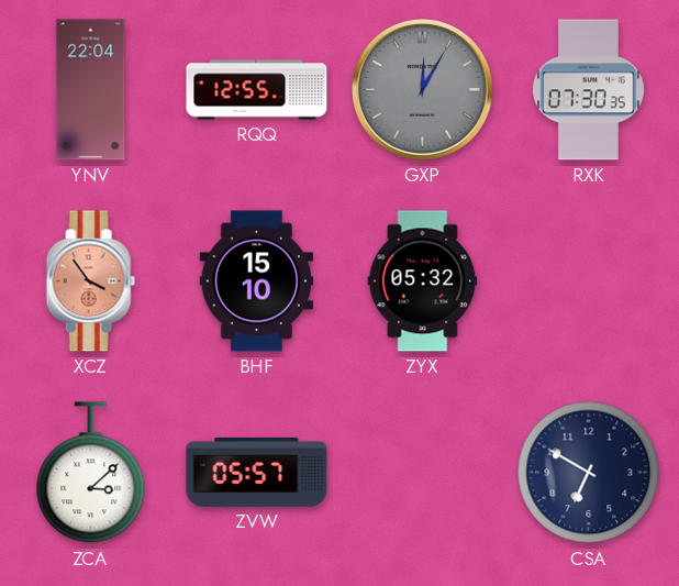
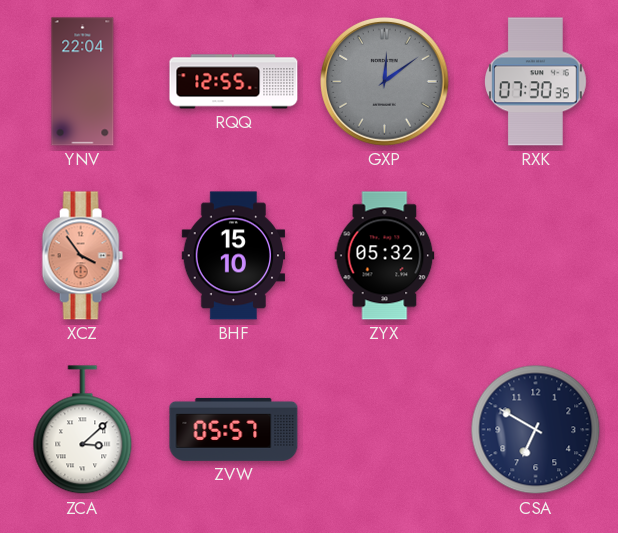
GXP: 12:05 -> 12:09 (385, 82)
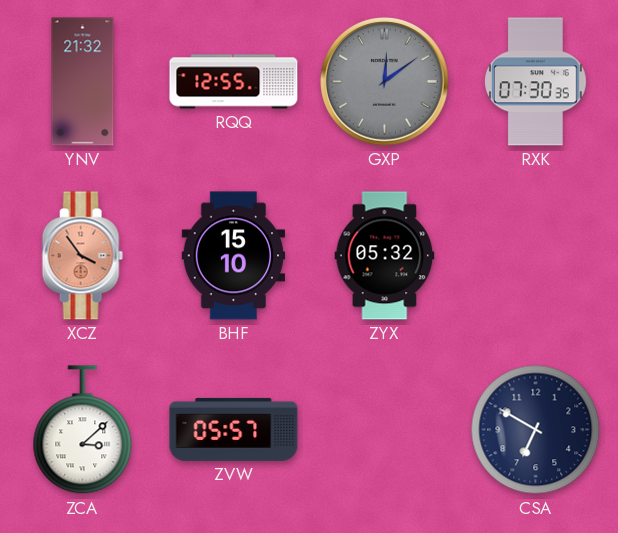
YNV: 22:04 -> 21:32 (83, 82)
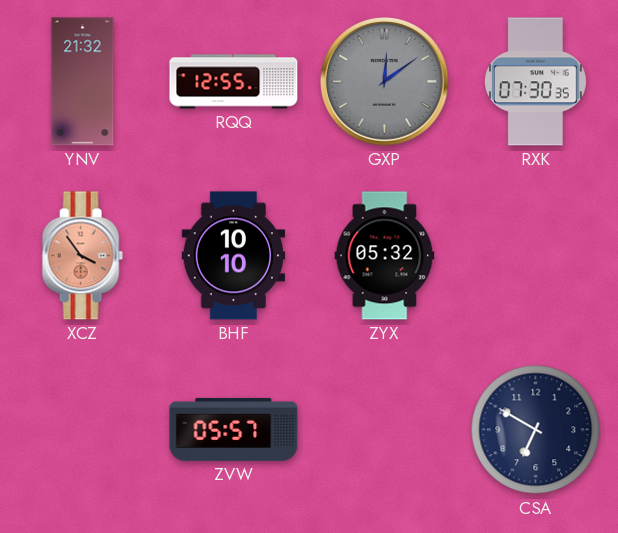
BHF: 15:10 -> 10:10 (234, 256)
ZCA: 3:08 -> none (83, 430)
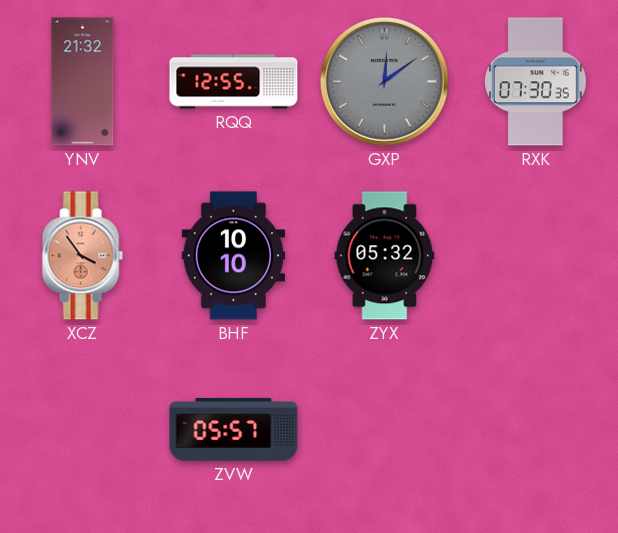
CSA: 6:50 -> none (536, 430)
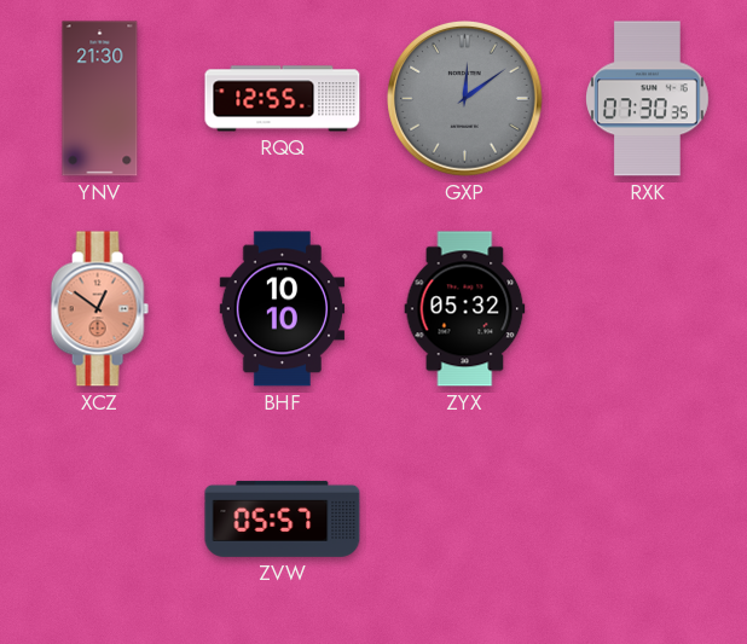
YNV: 21:32 -> 21:30 (100, 99)
XCZ: 3:54 -> 12:51 (99, 309)
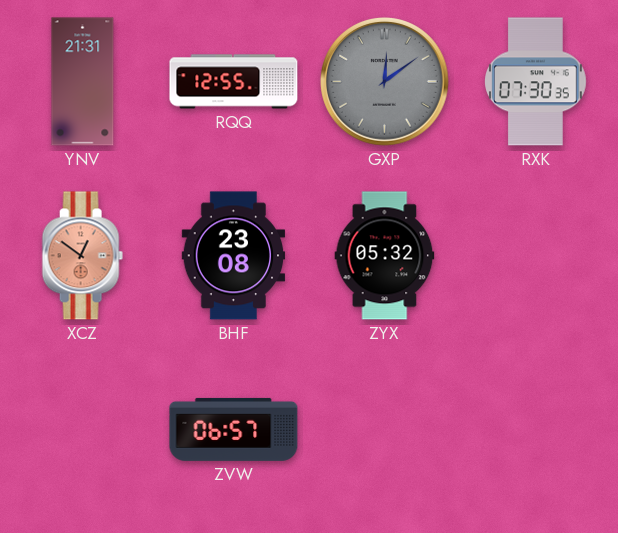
YNV: 21:30 -> 21:31 (83, 82)
BHF: 10:10 -> 23:08 (234, 256)
ZVW: 05:57 -> 06:57 (234, 429)
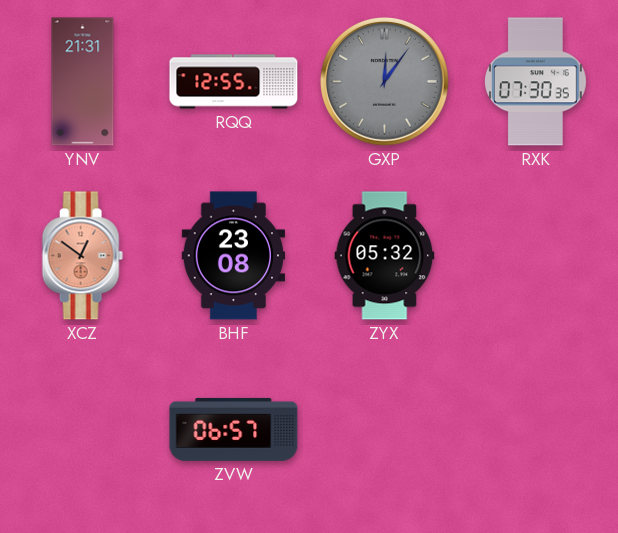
GXP: 12:09 -> 12:06 (385, 82)
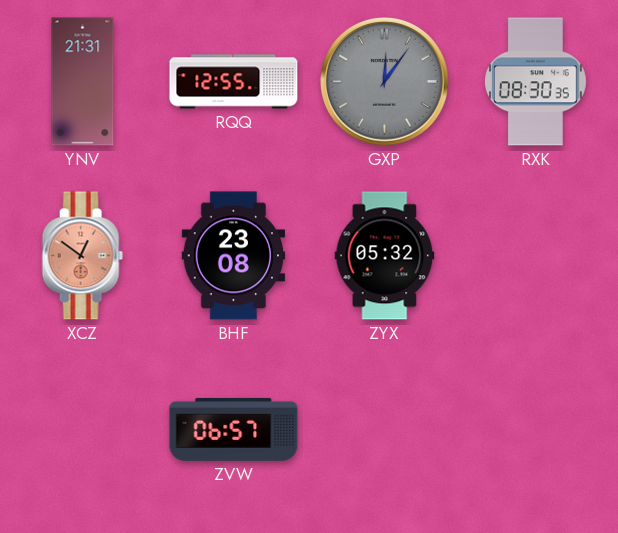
RXK: 07:30 -> 08:30 (536, 82)
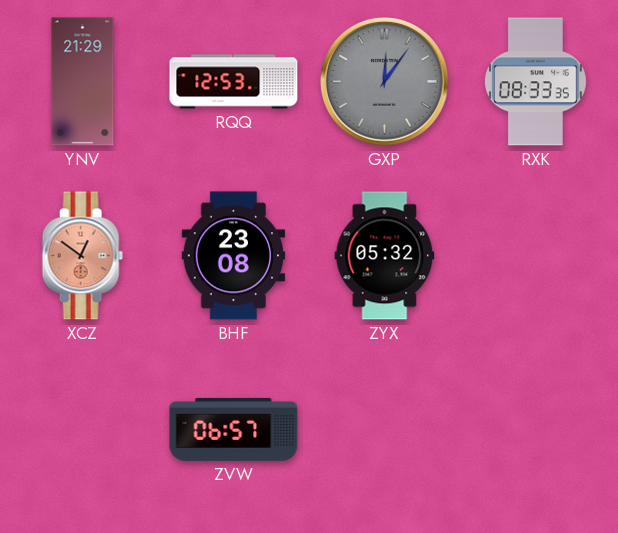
YNV: 21:31 -> 21:29 (83, 82)
RQQ: 12:55 -> 12:53 (234, 82)
RXK: 08:30 -> 08:33 (536, 82)
